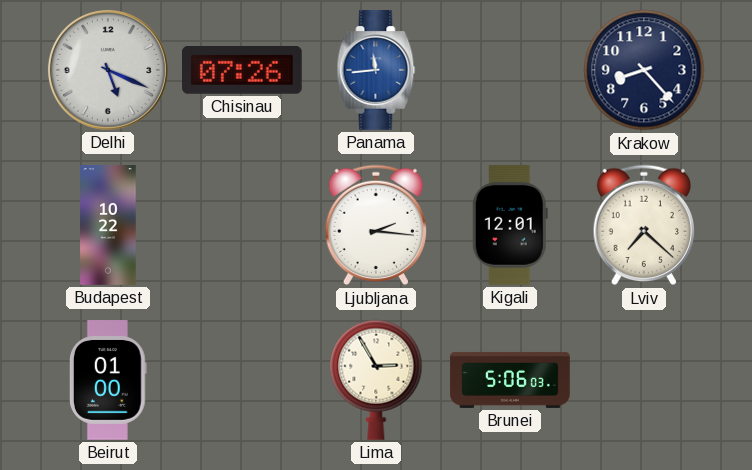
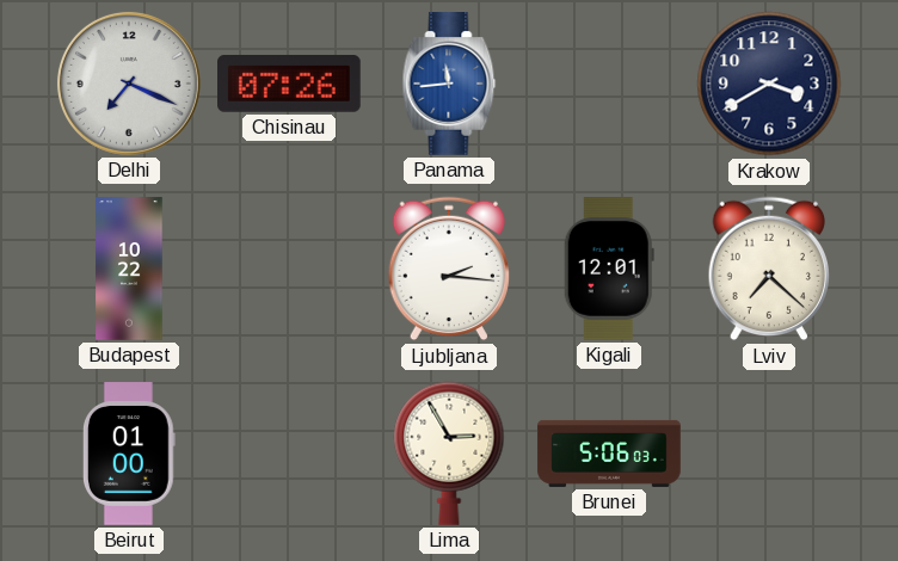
Delhi: 5:19 -> 7:19 (129, 84)
Krakow: 8:23 -> 3:40 (769, 84)
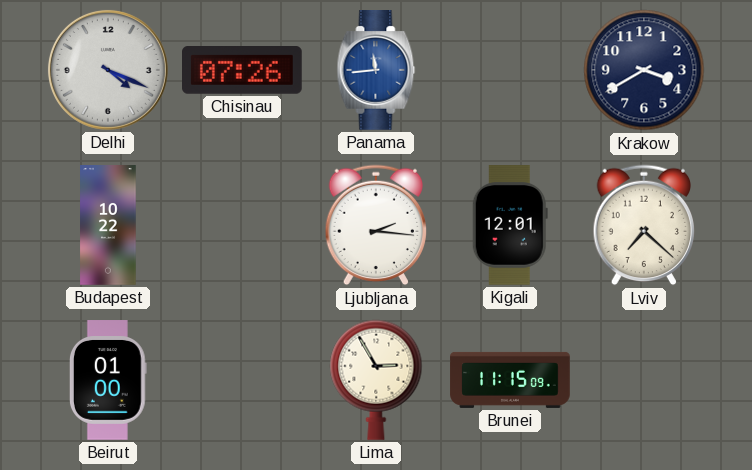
Delhi: 7:19 -> 4:19 (108, 70)
Brunei: 5:06 -> 11:15 (510, 380)
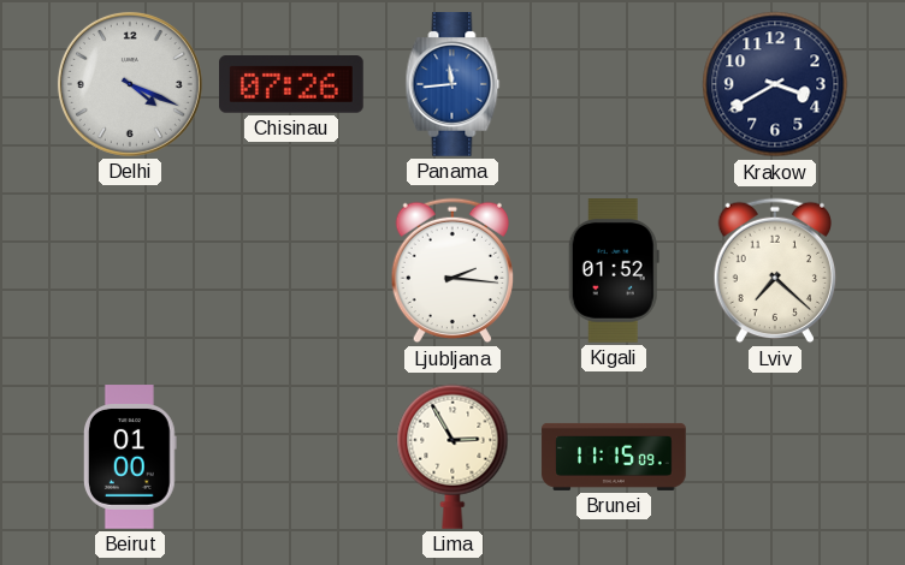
Budapest: 10:22 -> none (108, 225)
Kigali: 12:01 -> 01:52 (614, 272)
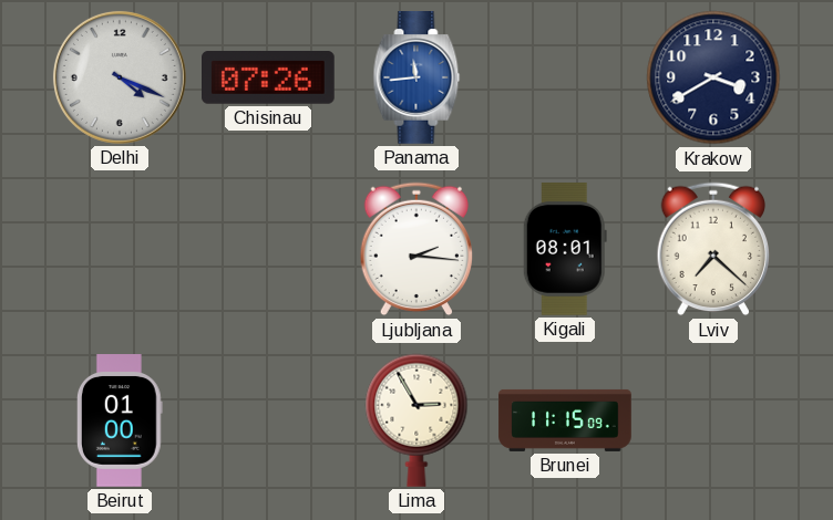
Kigali: 01:52 -> 08:01 (565, 250)
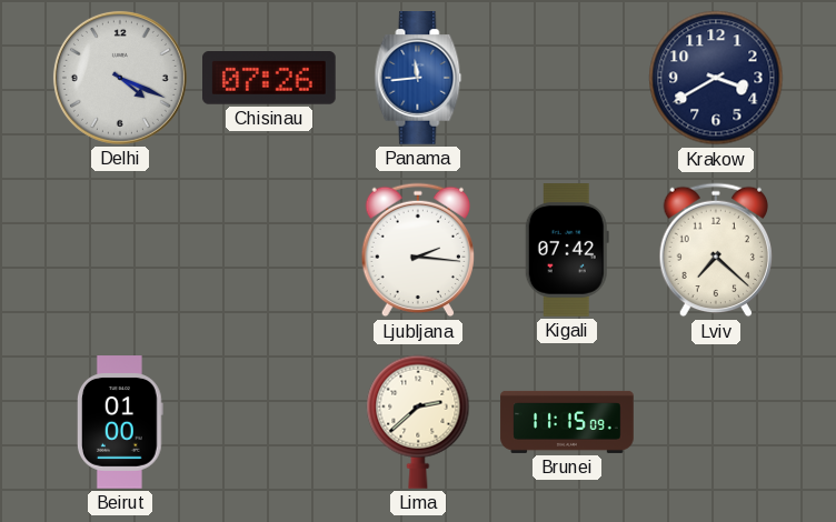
Kigali: 08:01 -> 07:42 (567, 251)
Lima: 2:55 -> 2:38 (418, 422)
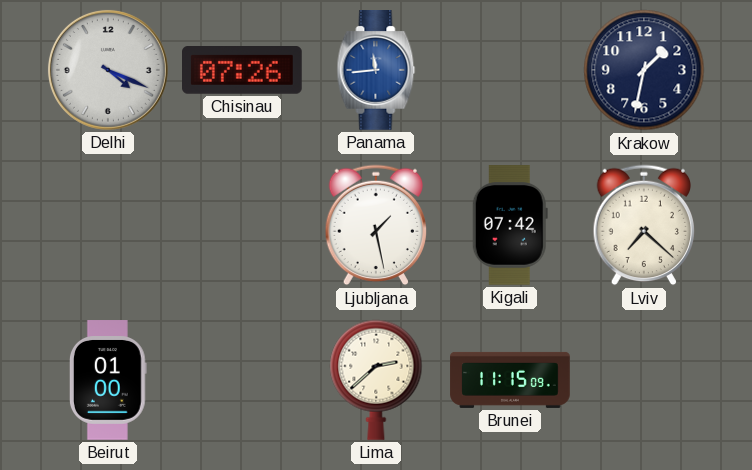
Krakow: 3:40 -> 1:32 (644, 70)
Ljubljana: 2:16 -> 1:28 (376, 225)
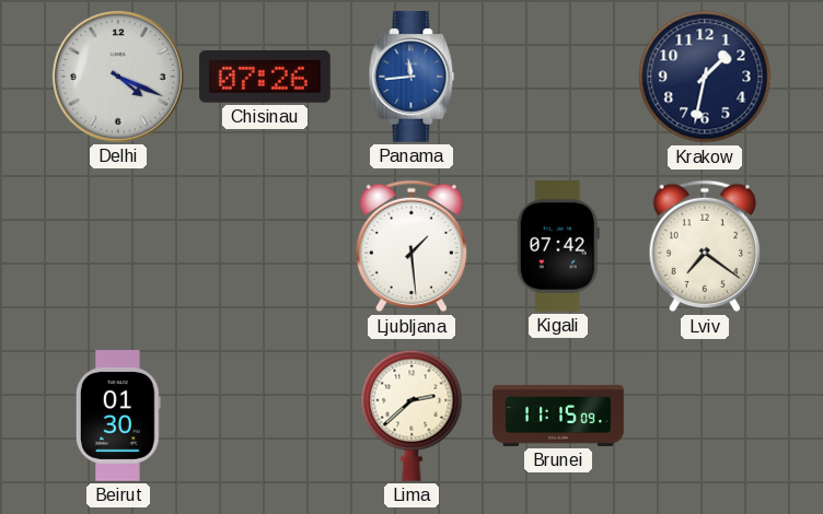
Ljubljana: 1:28 -> 1:29 (411, 246)
Lviv: 7:22 -> 7:21 (705, 246)
Beirut: 01:00 -> 01:30 (118, 416)
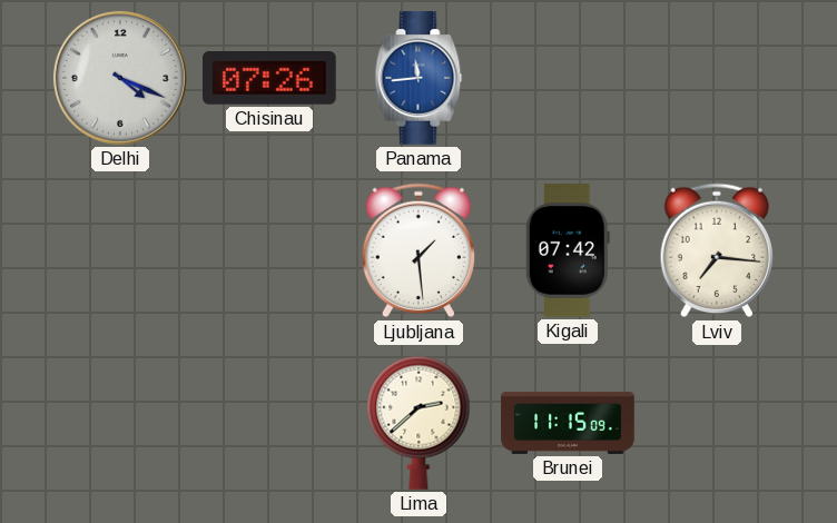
Krakow: 1:32 -> none (705, 77)
Lviv: 7:21 -> 7:16 (717, 250)
Beirut: 01:30 -> none (118, 416)
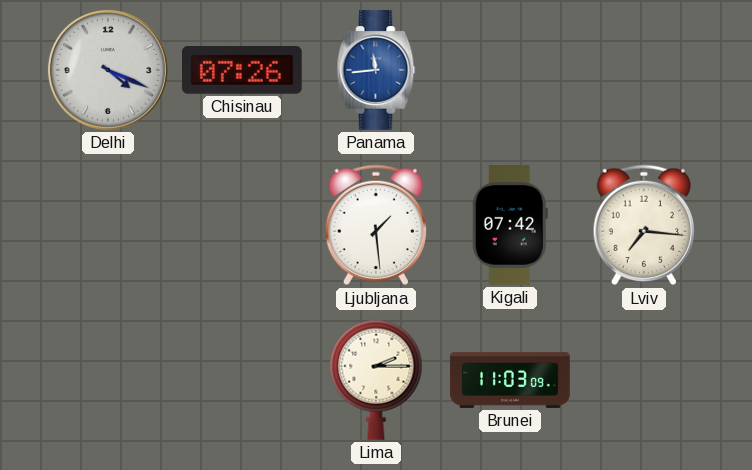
Lima: 2:38 -> 2:15 (376, 380)
Brunei: 11:15 -> 11:03 (510, 380)
